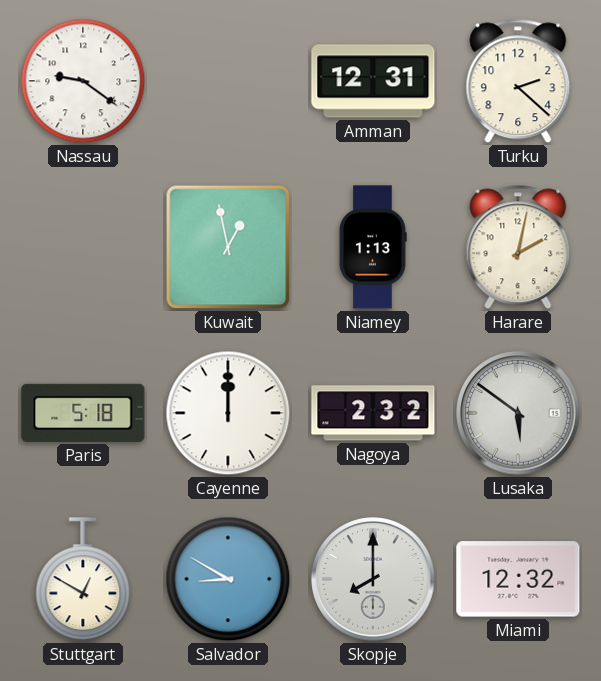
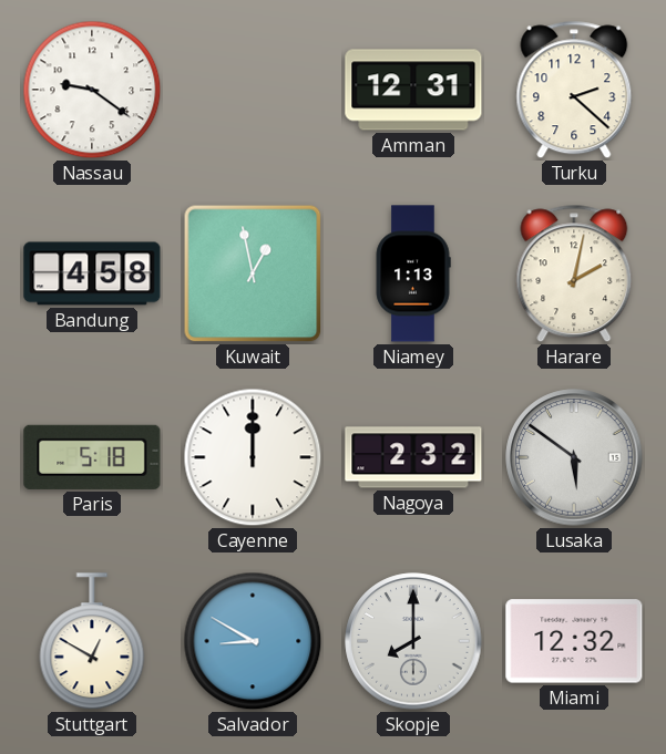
Bandung: none -> 4:58 (92, 273)
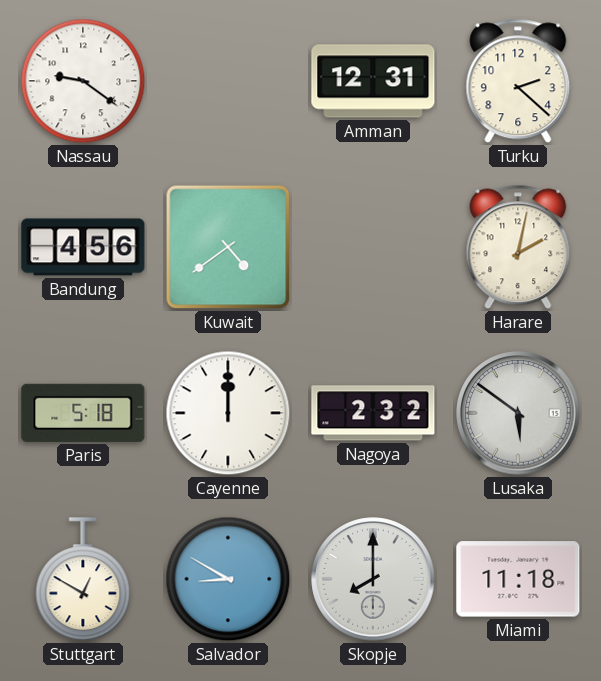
Bandung: 4:58 -> 4:56 (83, 247)
Kuwait: 12:58 -> 4:39 (228, 247)
Niamey: 1:13 -> none (413, 273)
Miami: 12:32 -> 11:18 (518, 579)
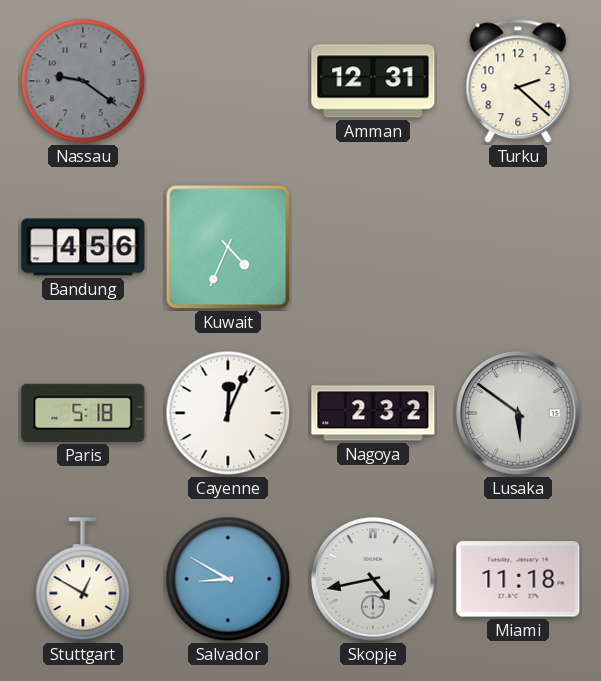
Nassau dial: white -> grey (83, 81)
Kuwait: 4:39 -> 4:34 (228, 247)
Harare: 2:02 -> none (518, 247)
Cayenne: 12:00 -> 12:04 (228, 413)
Skopje: 8:00 -> 4:43 (373, 579)
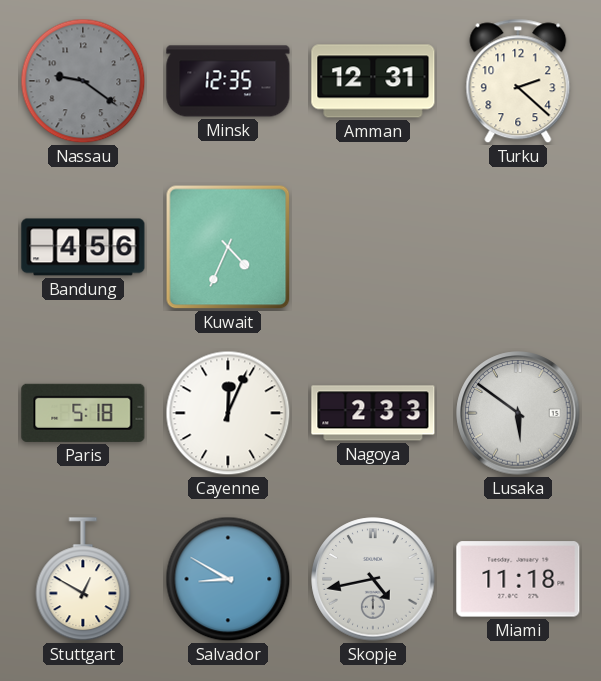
Minsk: none -> 12:35 (228, 81)
Nagoya: 2:32 -> 2:33 (373, 413)
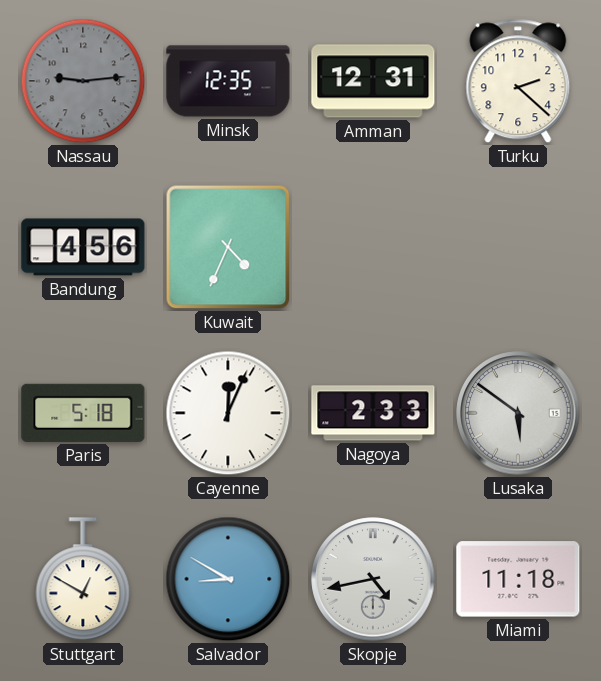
Nassau: 9:21 -> 9:14 (83, 81)
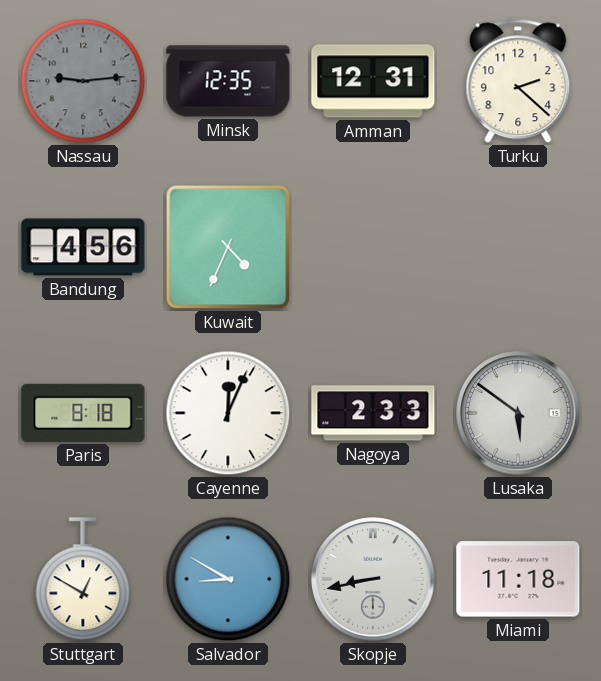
Paris: 5:18 -> 8:18 (83, 413)
Skopje: 4:43 -> 8:43 (373, 579)
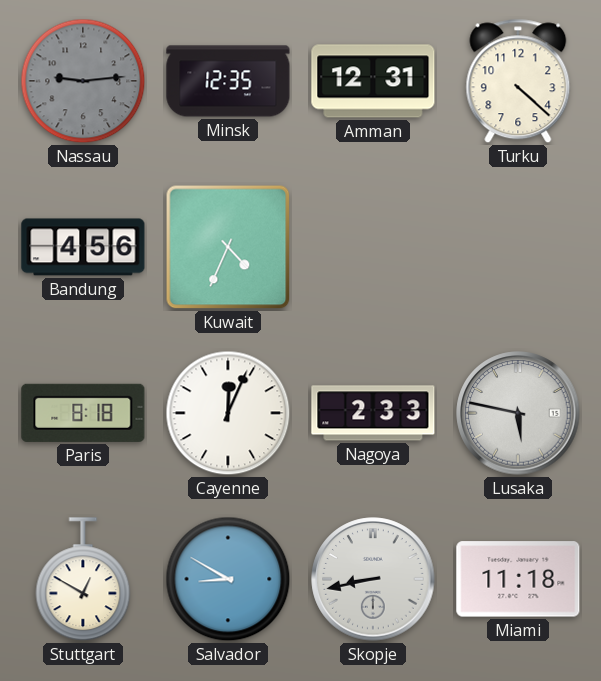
Turku: 2:22 -> 4:22 (518, 81)
Lusaka: 5:51 -> 5:47 (518, 413)
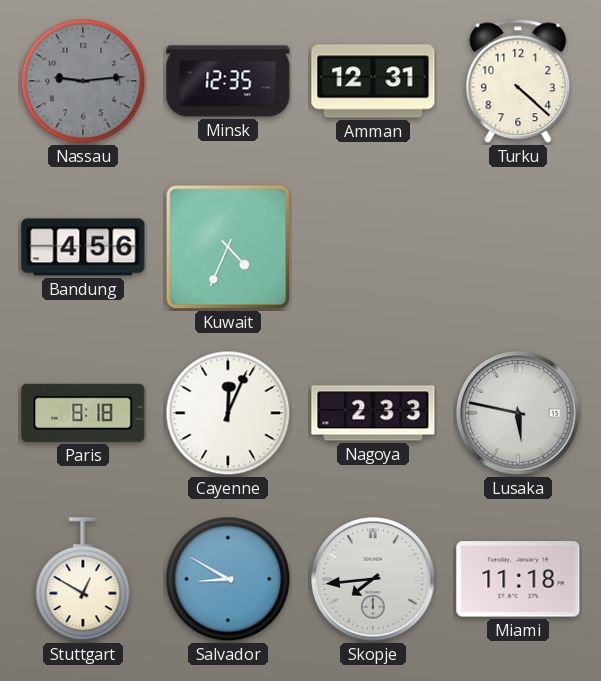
Skopje: 8:43 -> 7:44 (373, 579)
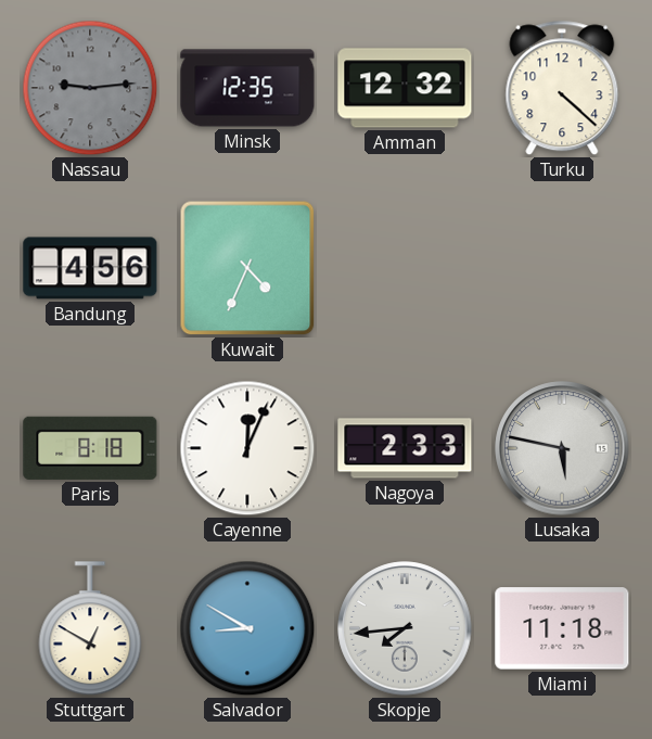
Amman: 12:31 -> 12:32 (405, 88)
